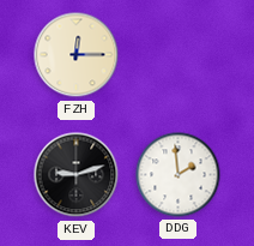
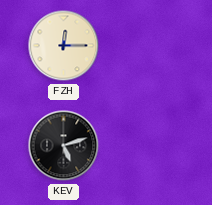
KEV: 9:12 -> 5:12 (64, 146)
DDG: 1:59 -> none (179, 175)
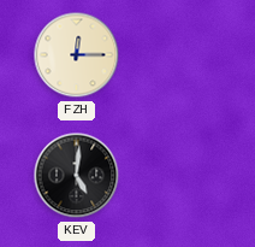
KEV: 5:12 -> 5:01 (77, 176)
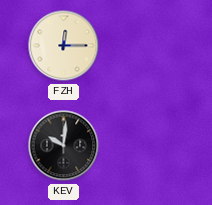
KEV: 5:01 -> 10:01 (64, 146)
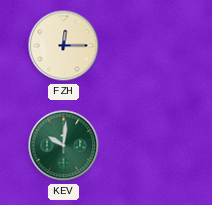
KEV dial: black -> green (64, 146)
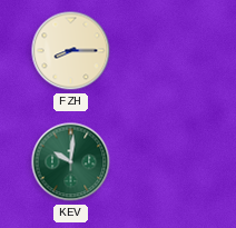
FZH: 12:15 -> 8:15 (71, 51)
